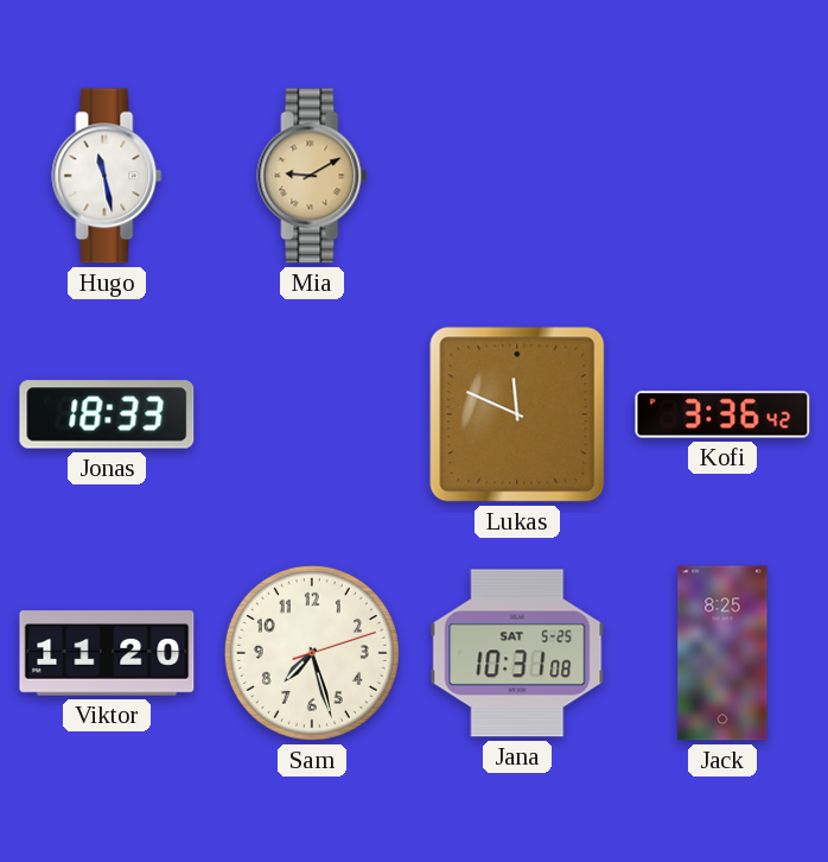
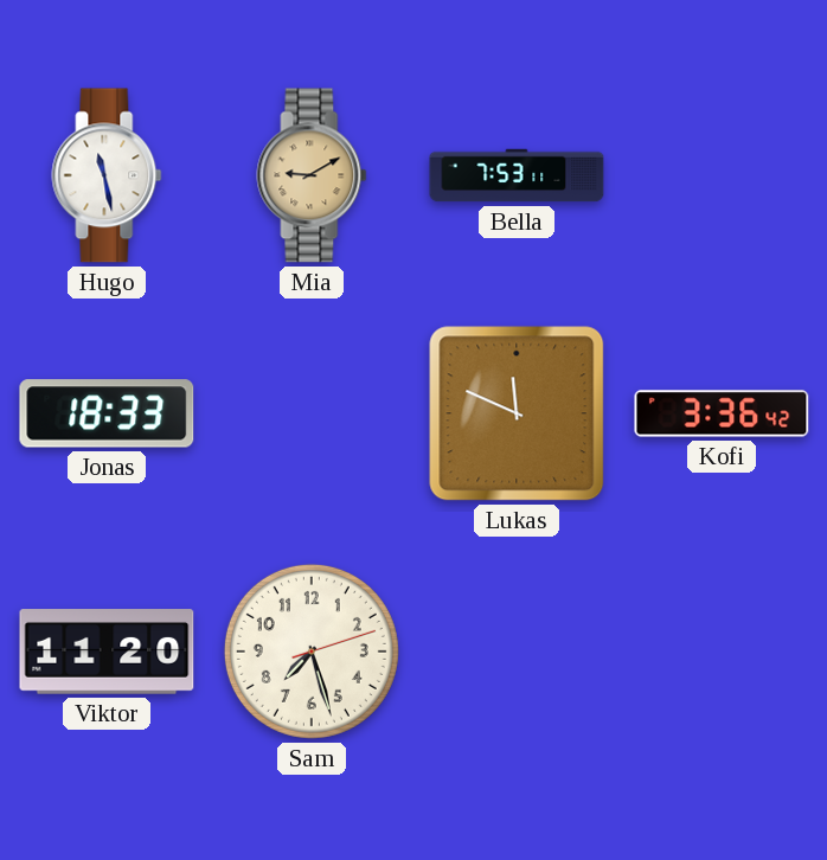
Bella: none -> 7:53 (517, 175)
Jana: 10:31 -> none (517, 653)
Jack: 8:25 -> none (722, 653)
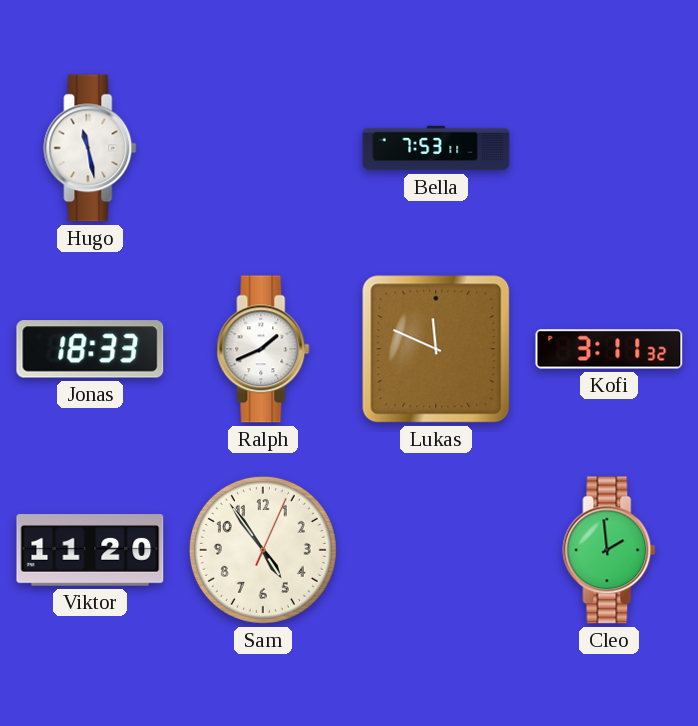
Mia: 9:10 -> none (312, 175)
Ralph: none -> 1:41 (263, 349)
Kofi: 3:36 -> 3:11 (609, 349)
Sam: 7:27 -> 4:54 (263, 550)
Cleo: none -> 1:59 (609, 550)
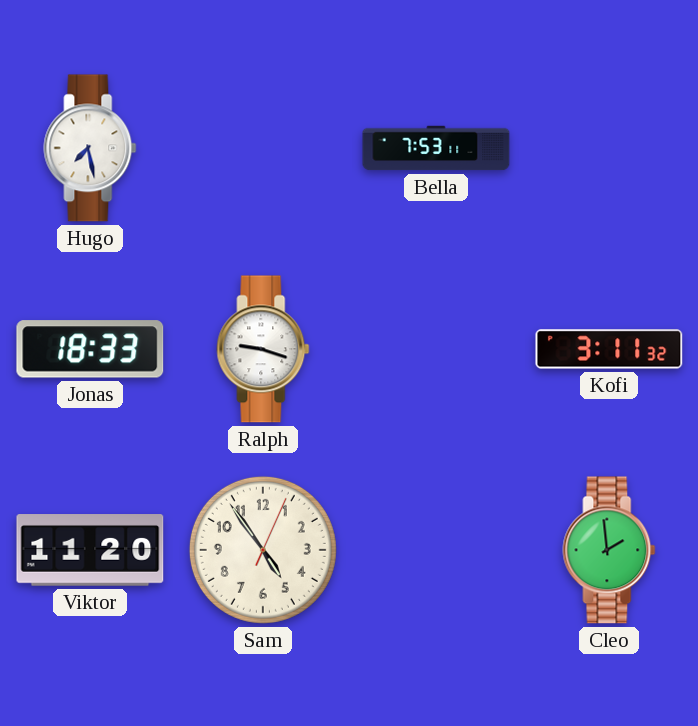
Hugo: 11:28 -> 7:28 (90, 148)
Ralph: 1:41 -> 9:18 (263, 349)
Lukas: 11:49 -> none (436, 349)
